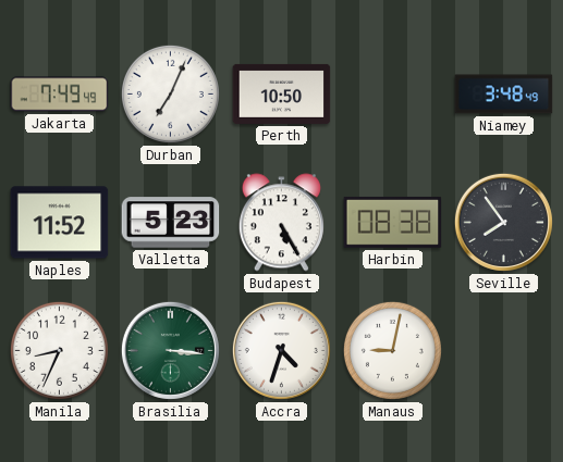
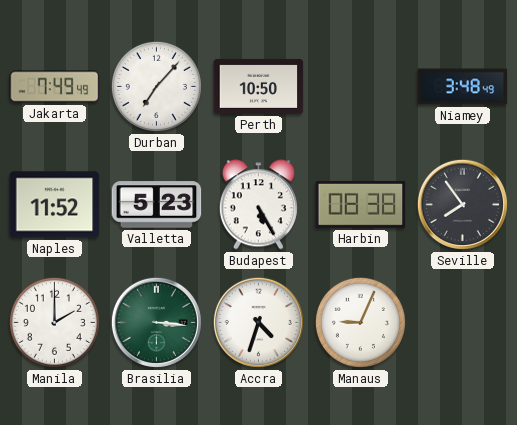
Durban: 7:04 -> 7:07 (156, 86)
Manila: 8:34 -> 2:00 (54, 322)
Manaus: 9:02 -> 9:04 (360, 322)
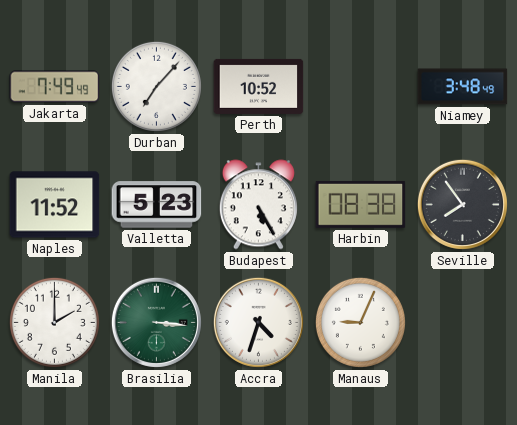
Perth: 10:50 -> 10:52 (259, 86)
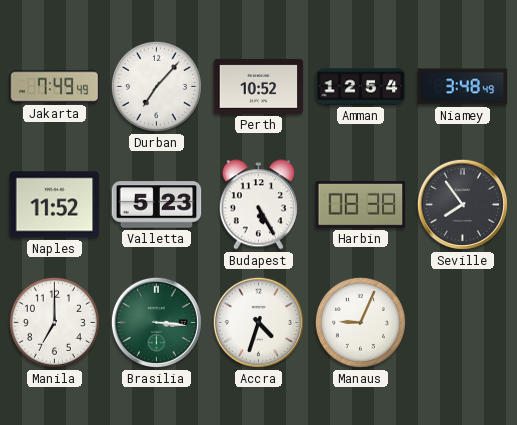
Amman: none -> 12:54 (361, 87)
Manila: 2:00 -> 7:00 (54, 322)
